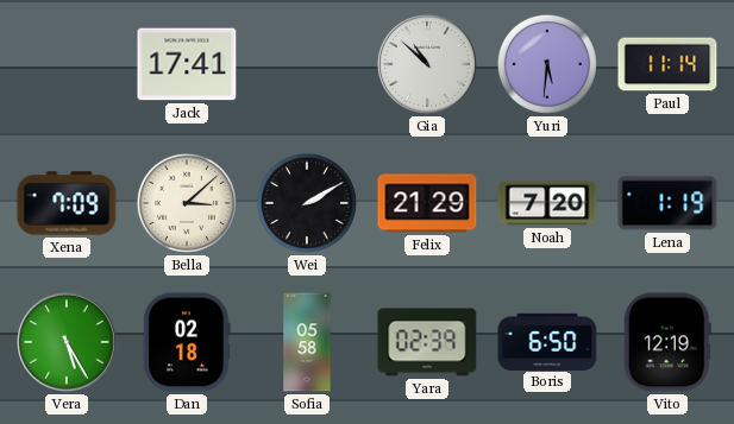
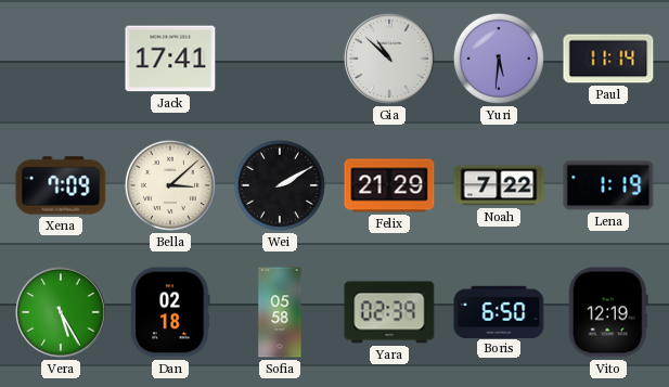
Noah: 7:20 -> 7:22 (499, 185)
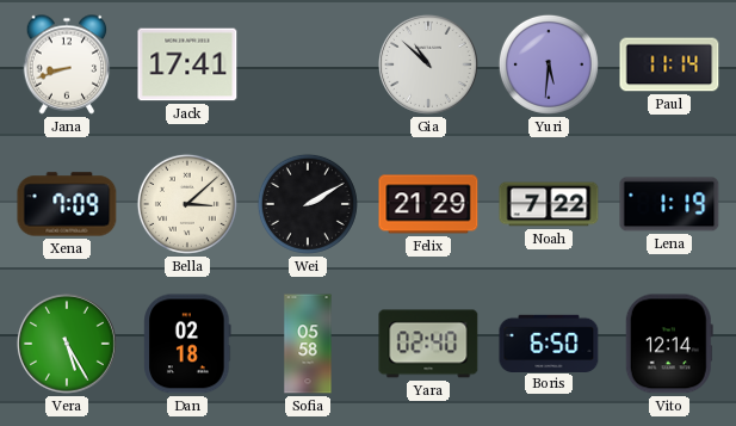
Jana: none -> 8:42 (67, 64)
Yara: 02:39 -> 02:40 (428, 344)
Vito: 12:19 -> 12:14 (669, 344)
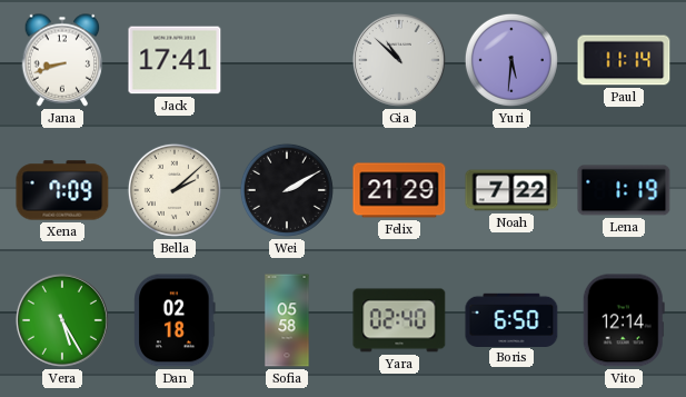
Bella: 3:08 -> 2:08 (175, 190)
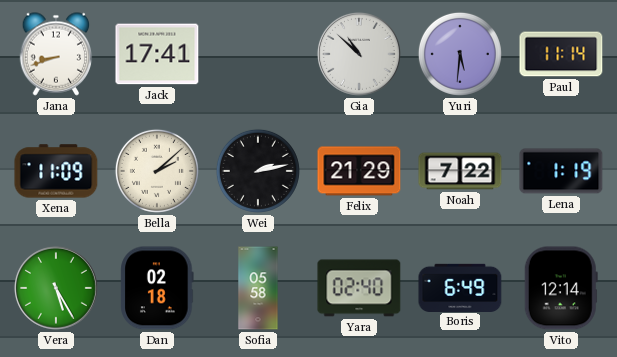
Xena: 7:09 -> 11:09 (56, 171)
Wei: 2:10 -> 2:13 (258, 171)
Boris: 6:50 -> 6:49 (460, 287)
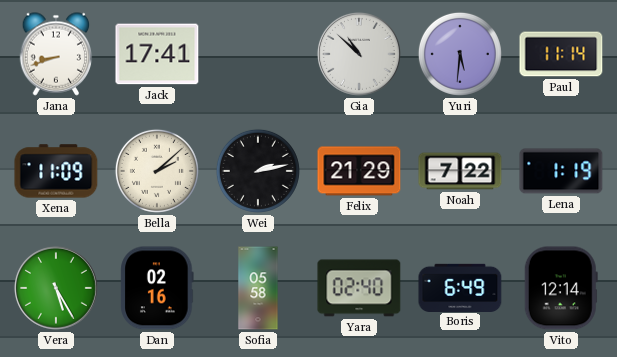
Dan: 02:18 -> 02:16 (157, 288)
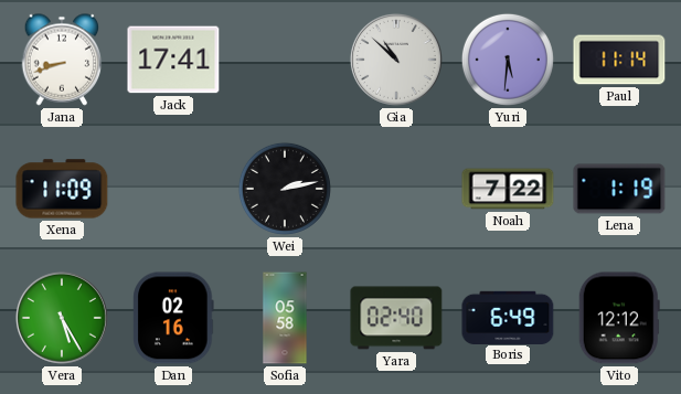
Bella: 2:08 -> none (157, 171)
Felix: 21:29 -> none (359, 171)
Vito: 12:14 -> 12:12 (619, 318)
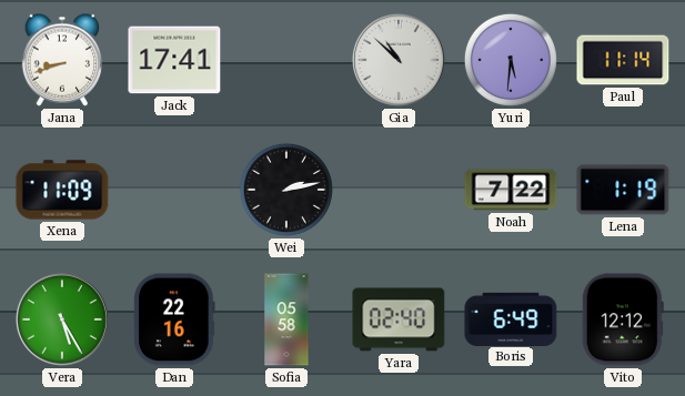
Dan: 02:16 -> 22:16 (174, 319)
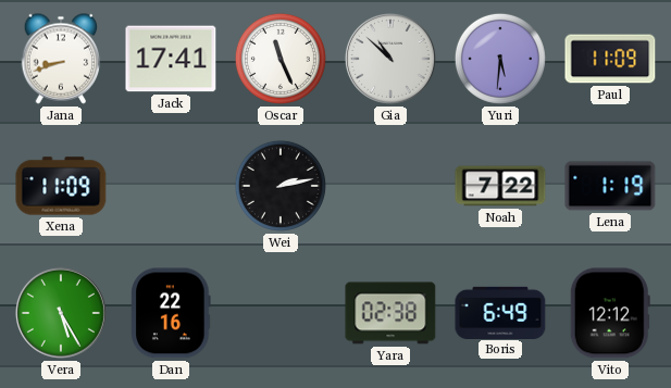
Oscar: none -> 11:26 (281, 59)
Paul: 11:14 -> 11:09 (610, 59)
Sofia: 05:58 -> none (286, 319)
Yara: 02:40 -> 02:38 (390, 313)
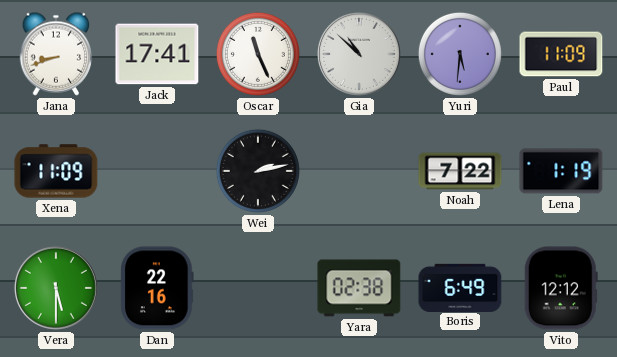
Vera: 5:25 -> 5:30 (56, 288)
